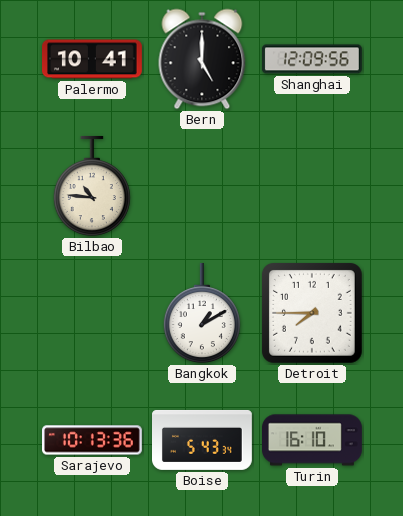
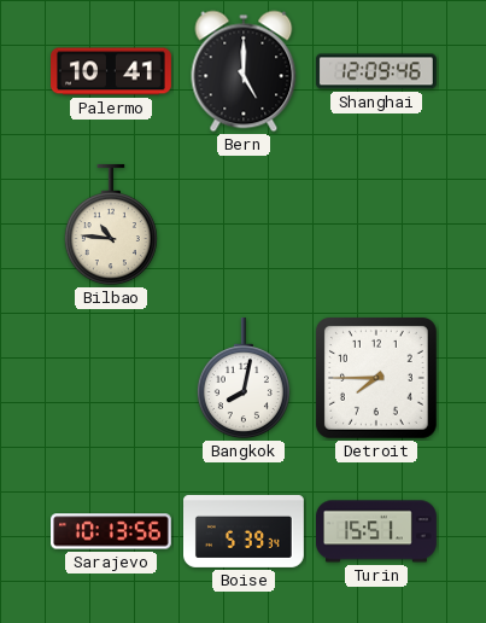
Shanghai: 12:09:56 -> 12:09:46 (376, 71)
Bangkok: 1:10 -> 8:02 (244, 378)
Sarajevo: 10:13:36 -> 10:13:56 (112, 531)
Boise: 5:43 -> 5:39 (245, 531)
Turin: 16:10 -> 15:51 (377, 531)
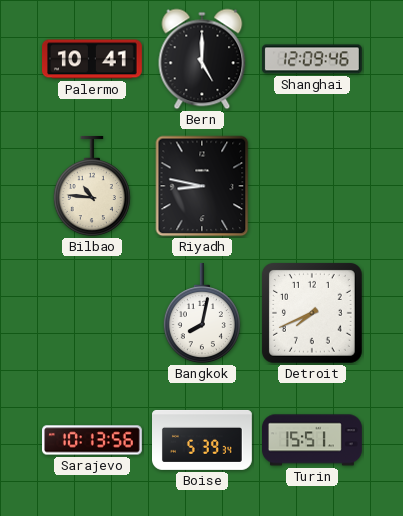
Riyadh: none -> 8:47 (202, 186)
Detroit: 7:45 -> 7:41 (312, 313)
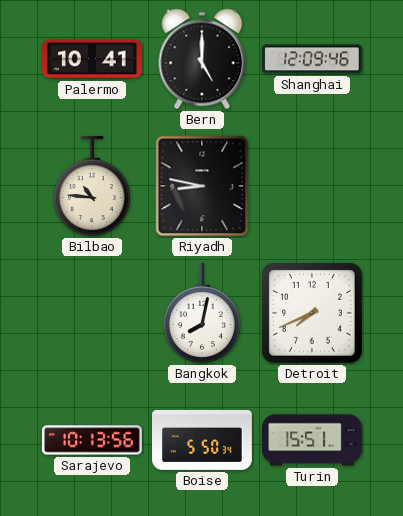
Boise: 5:39 -> 5:50 (203, 440)
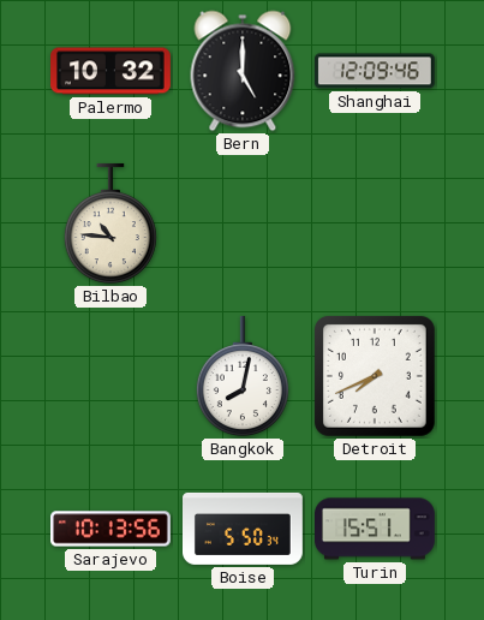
Palermo: 10:41 -> 10:32 (112, 71)
Riyadh: 8:47 -> none (202, 186)
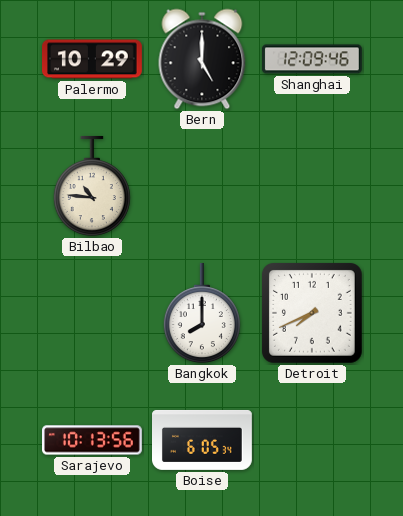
Palermo: 10:32 -> 10:29 (93, 59)
Bangkok: 8:02 -> 8:00 (202, 313)
Boise: 5:50 -> 6:05 (203, 440)
Turin: 15:51 -> none (376, 529)
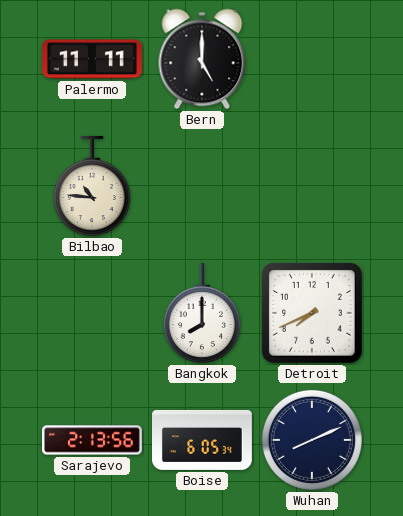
Palermo: 10:29 -> 11:11 (93, 59)
Shanghai: 12:09 -> none (312, 59)
Sarajevo: 10:13 -> 2:13 (93, 440)
Wuhan: none -> 8:11 (312, 440)
